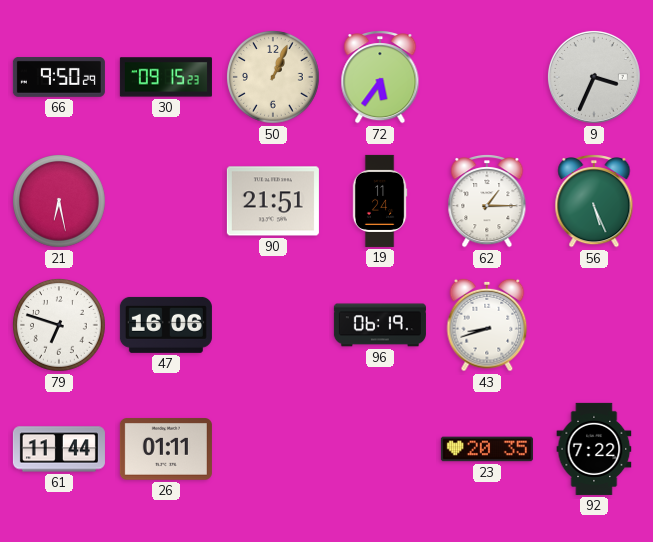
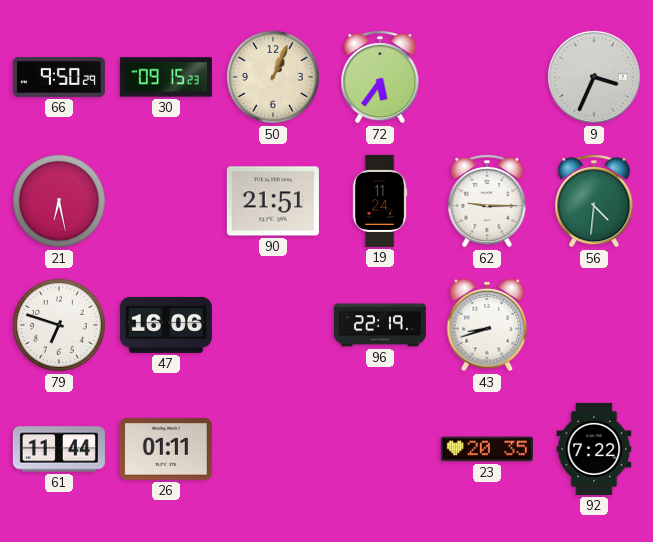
62: 1:15 -> 9:15 (487, 202)
56: 5:26 -> 4:31 (594, 202)
96: 06:19 -> 22:19 (380, 325)
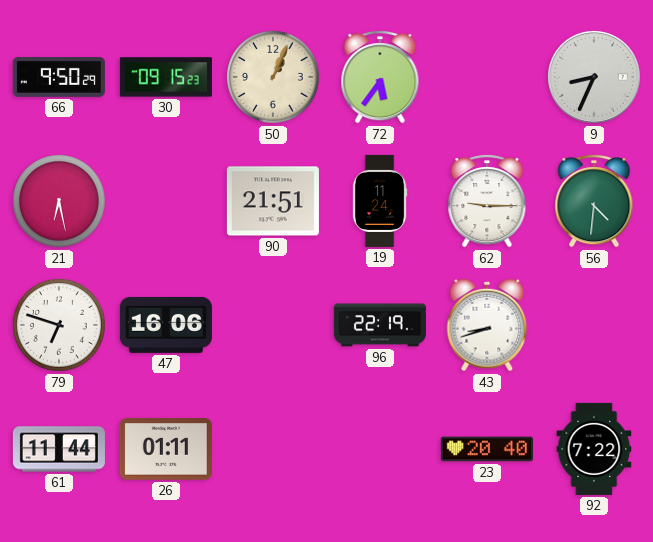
9: 3:34 -> 8:34 (594, 77)
23: 20:35 -> 20:40 (487, 449)
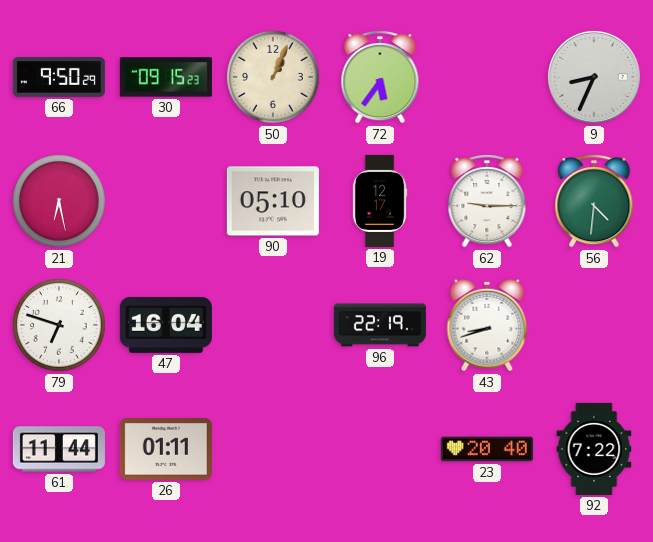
90: 21:51 -> 05:10 (273, 201)
19: 11:24 -> 12:17 (380, 201)
47: 16:06 -> 16:04 (166, 325)
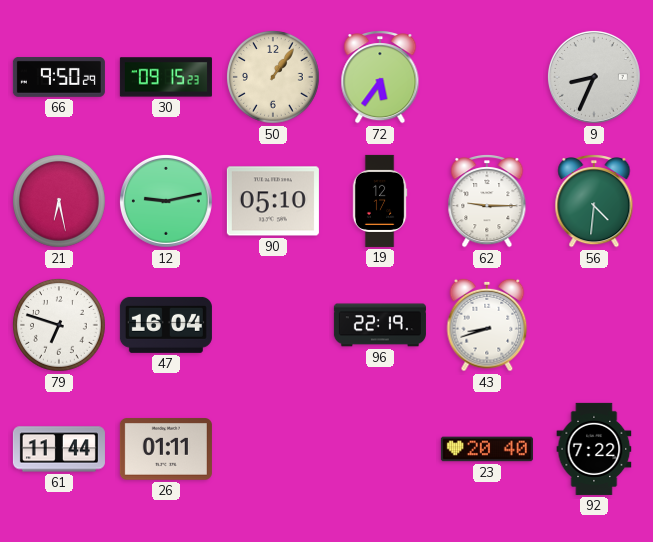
50: 1:04 -> 1:06 (274, 78)
12: none -> 9:13 (166, 201)
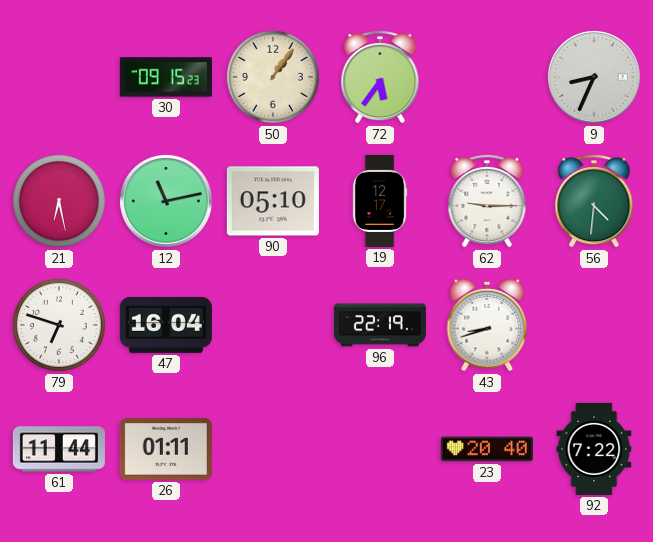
66: 9:50 -> none (59, 78)
12: 9:13 -> 11:13 (166, 201)
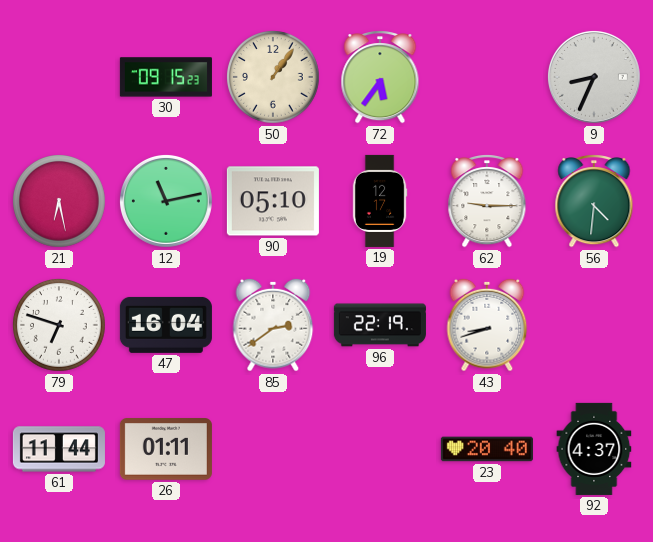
85: none -> 2:39 (273, 325)
92: 7:22 -> 4:37 (594, 449)
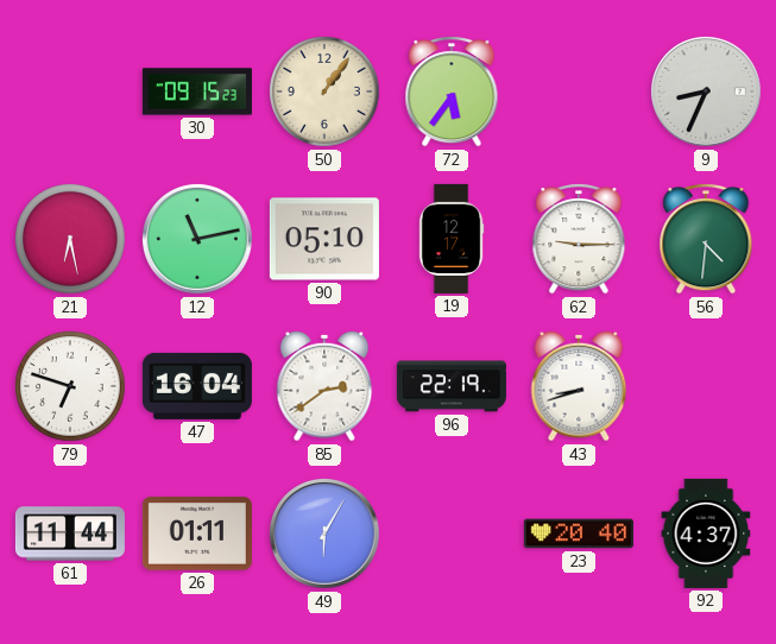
49: none -> 6:05 (324, 533)
